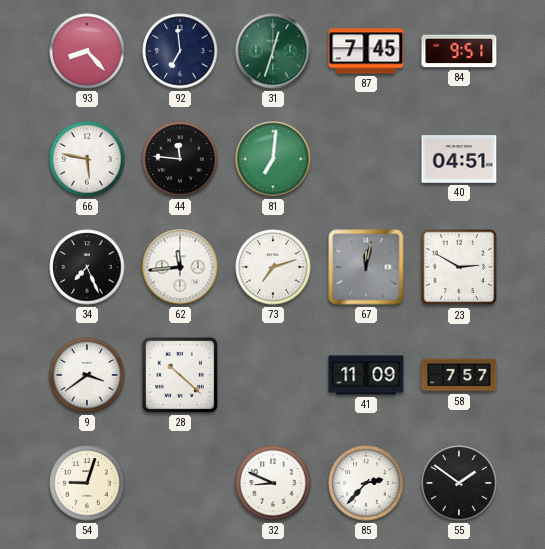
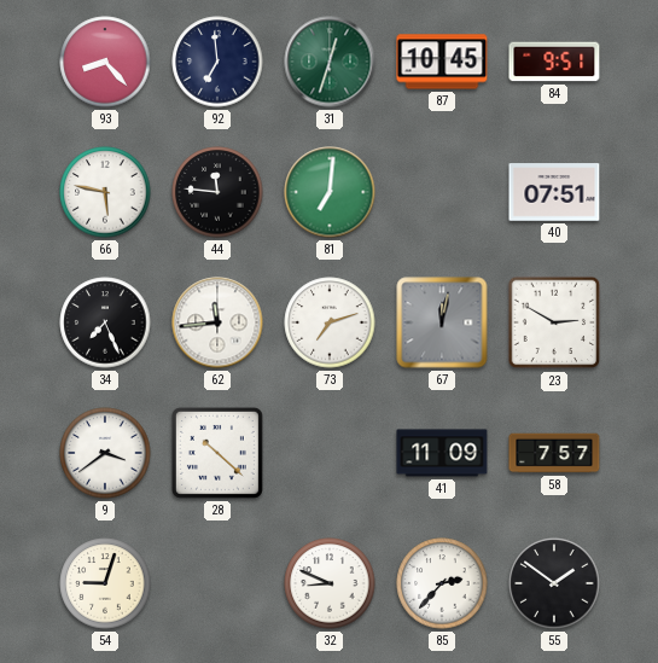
87: 7:45 -> 10:45 (442, 62)
40: 04:51 -> 07:51 (554, 192)
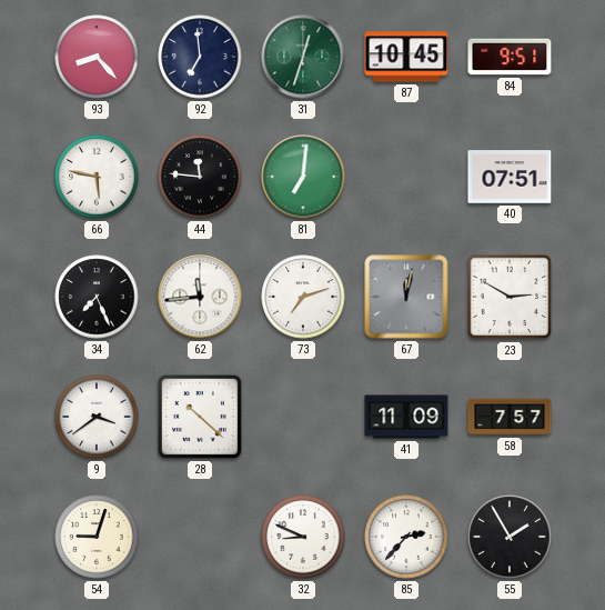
55: 1:51 -> 1:55 (510, 537)
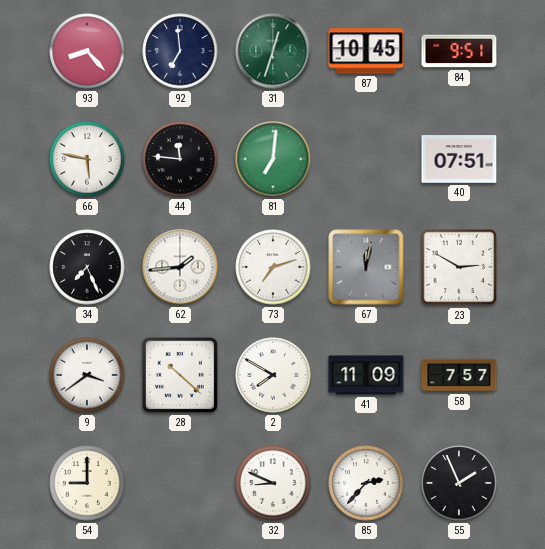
62: 11:44 -> 1:44 (180, 267)
2: none -> 7:50 (273, 375)
54: 9:03 -> 9:00 (87, 483)
55: 1:55 -> 1:56 (459, 483)
